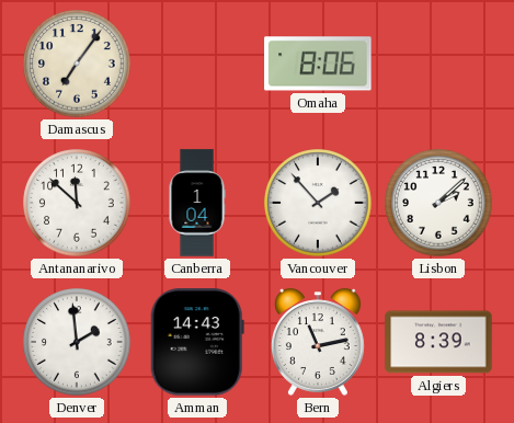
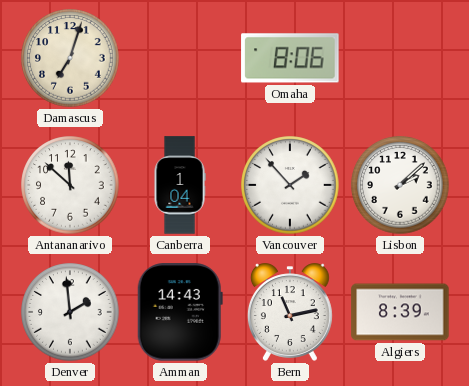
Damascus: 7:06 -> 7:03 (70, 58)
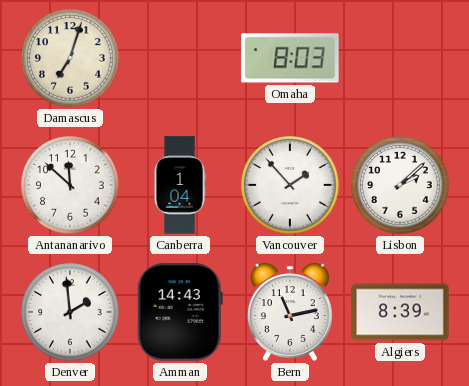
Omaha: 8:06 -> 8:03 (290, 58)
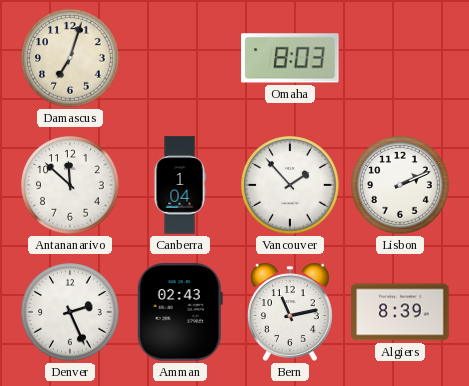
Lisbon: 2:08 -> 2:11 (400, 185)
Denver: 1:59 -> 2:26 (70, 312)
Amman: 14:43 -> 02:43 (180, 312)
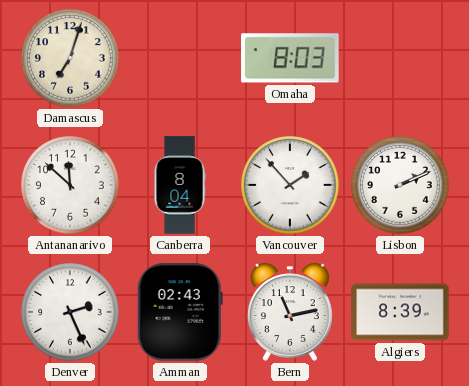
Canberra: 1:04 -> 8:04 (180, 185)
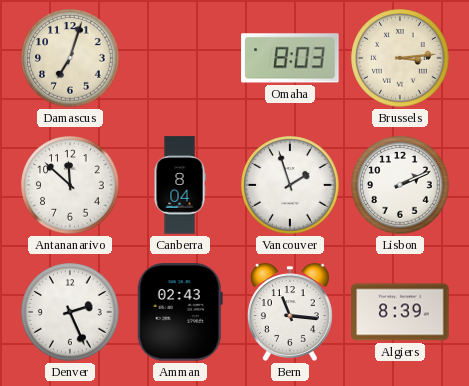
Brussels: none -> 3:14 (400, 58)
Vancouver: 1:53 -> 1:57 (290, 185)
Bern: 11:13 -> 11:16 (290, 312)
